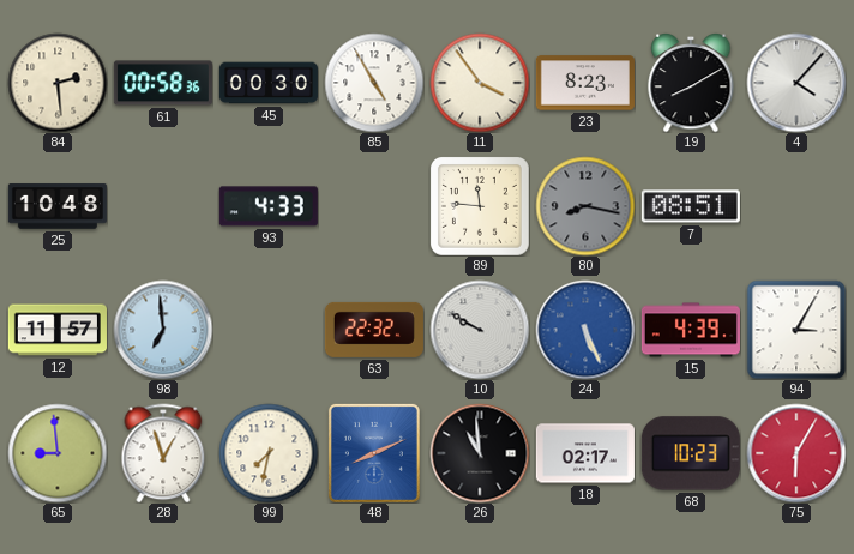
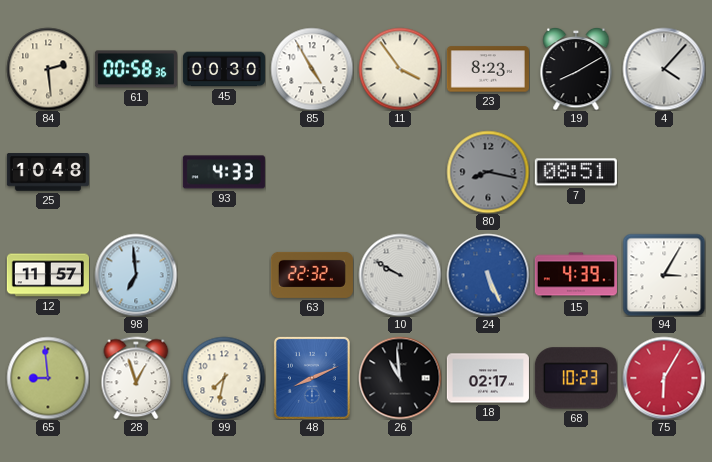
89: 11:46 -> none (480, 206)
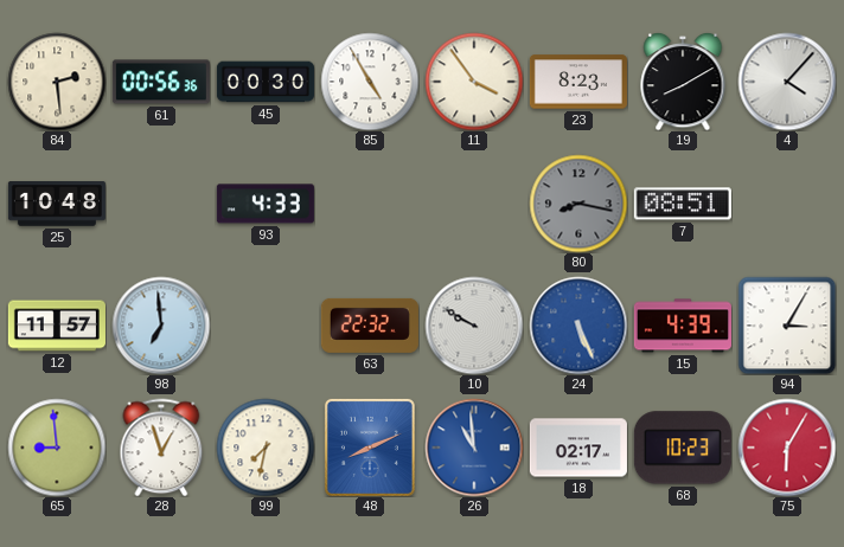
61: 00:58 -> 00:56 (161, 82)
26 dial: black -> blue (474, 448)
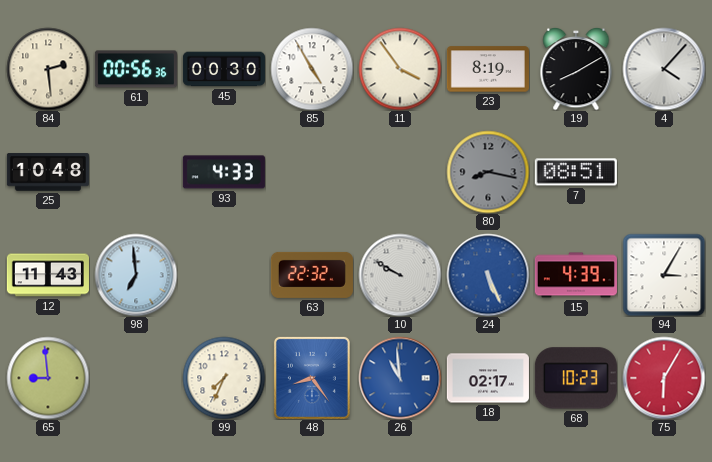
23: 8:23 -> 8:19 (488, 69)
12: 11:57 -> 11:43 (48, 275)
28: 12:57 -> none (161, 448)
99: 7:32 -> 7:34 (224, 378)
48: 8:11 -> 8:24 (312, 378)
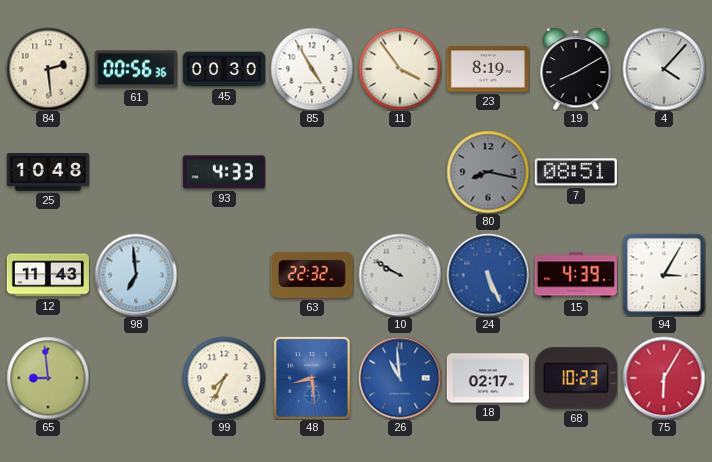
48: 8:24 -> 8:29 (312, 378)
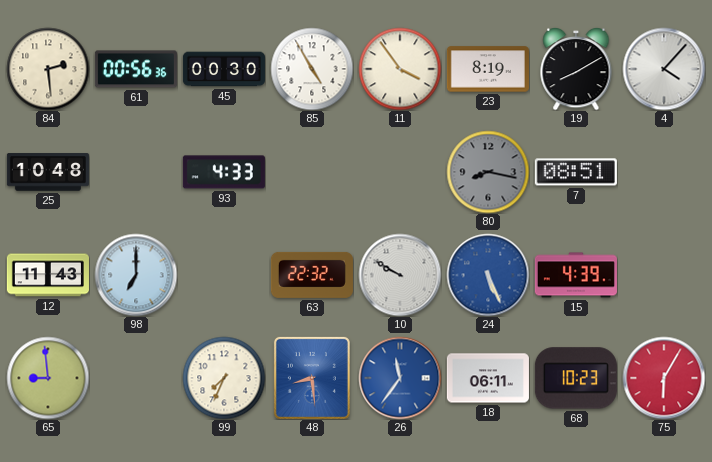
98: 6:59 -> 7:00 (136, 275)
94: 3:05 -> none (664, 275)
26: 10:59 -> 11:36 (400, 378)
18: 02:17 -> 06:11 (488, 378)
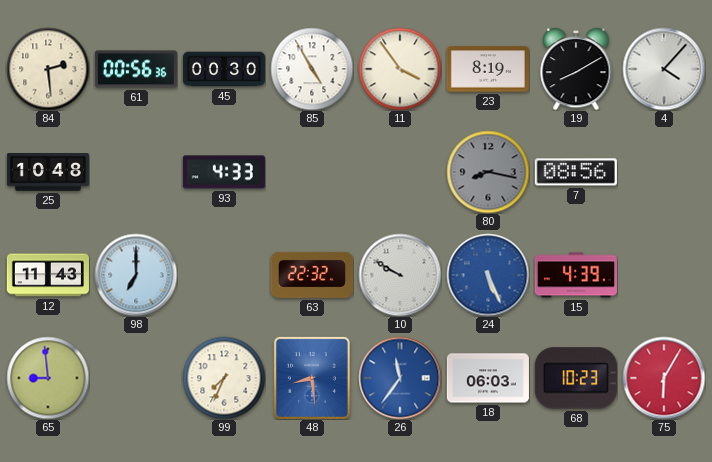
7: 08:51 -> 08:56 (576, 172)
18: 06:11 -> 06:03 (488, 378)
